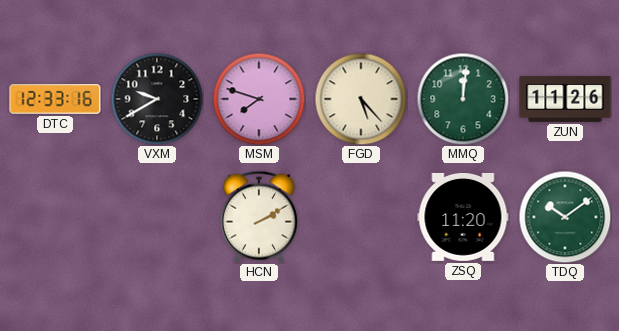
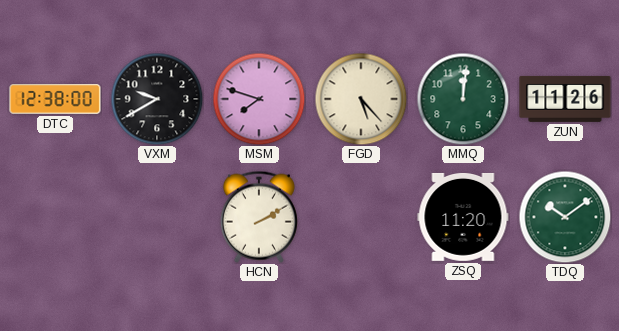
DTC: 12:33 -> 12:38 (55, 99)
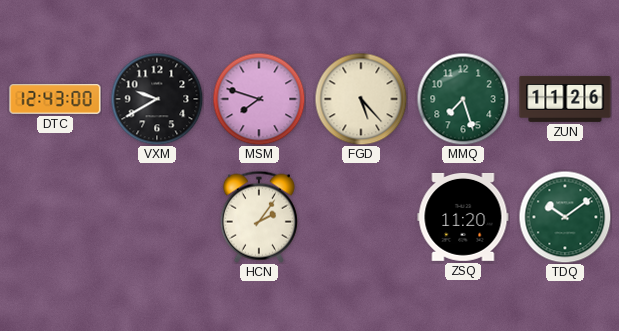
DTC: 12:38 -> 12:43 (55, 99)
MMQ: 12:01 -> 7:27 (463, 99)
HCN: 2:10 -> 2:06 (259, 217)
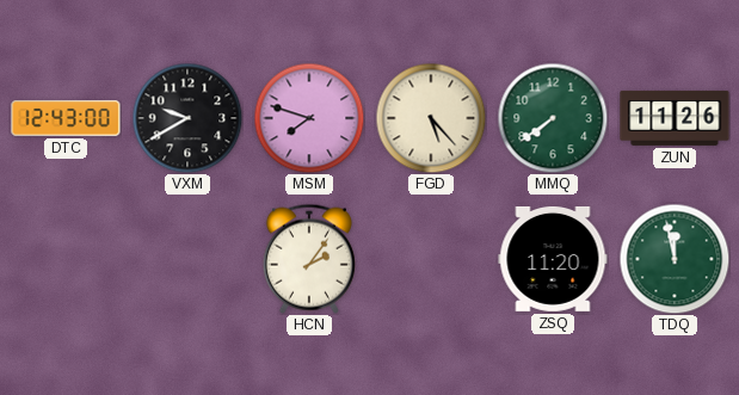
MMQ: 7:27 -> 7:39 (553, 118)
TDQ: 10:09 -> 11:58 (675, 259)
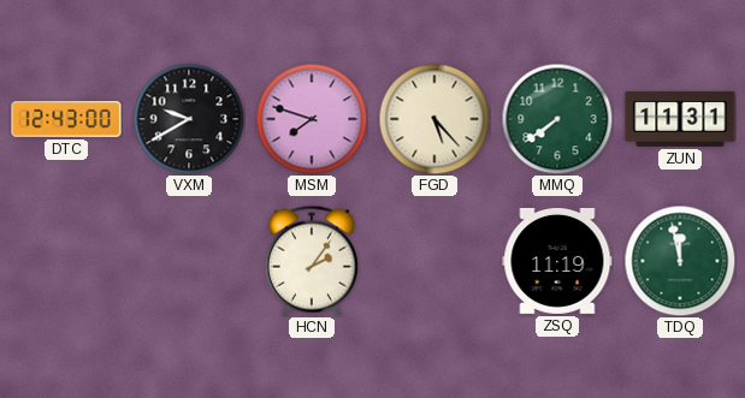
ZUN: 11:26 -> 11:31 (680, 119)
ZSQ: 11:20 -> 11:19 (557, 261)
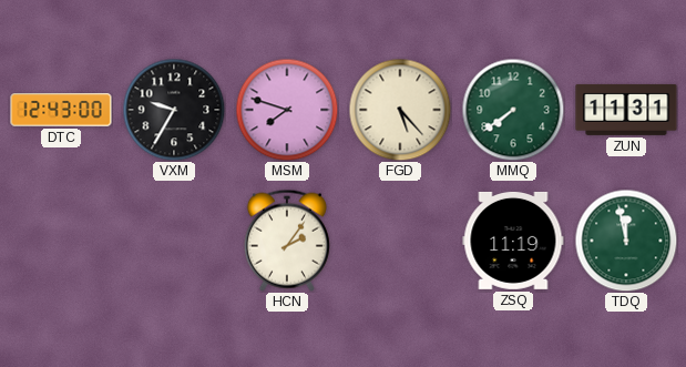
VXM: 9:40 -> 9:35 (174, 110)
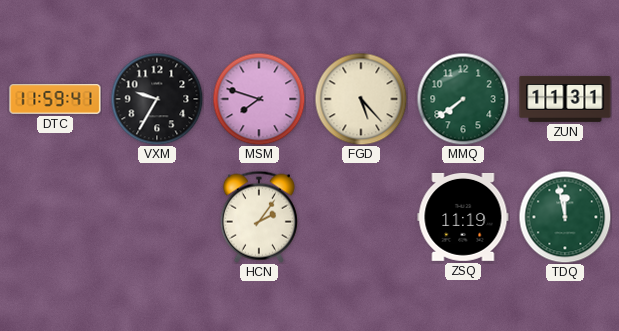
DTC: 12:43 -> 11:59 (55, 99)
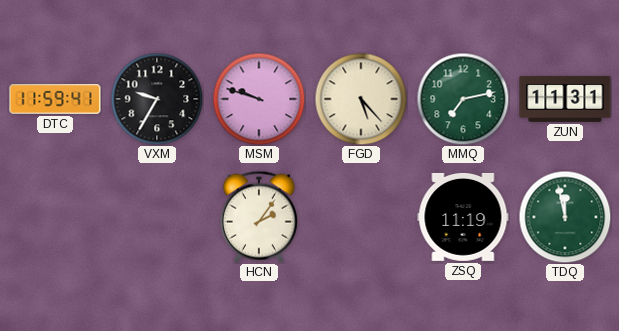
MSM: 7:48 -> 9:48 (259, 99)
MMQ: 7:39 -> 7:13 (463, 99)
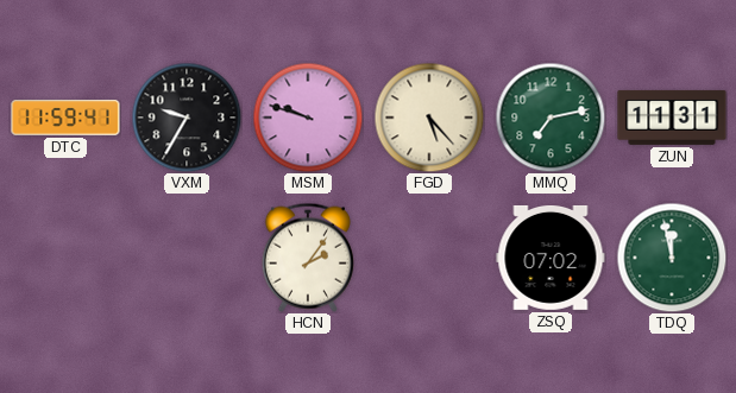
ZSQ: 11:19 -> 07:02 (551, 258)
